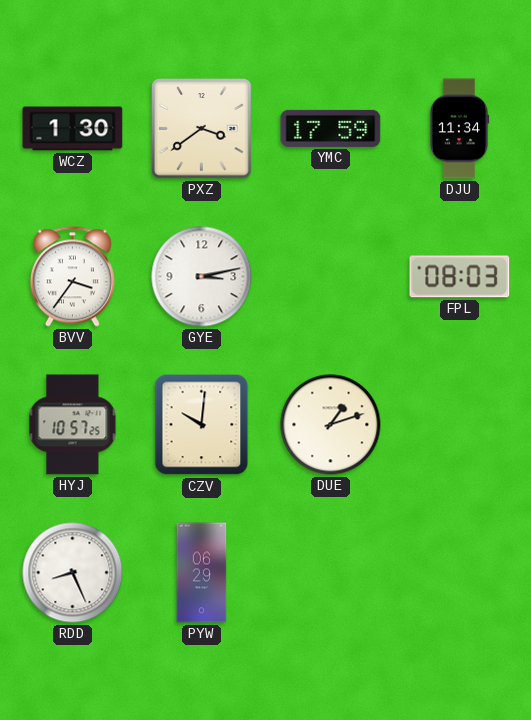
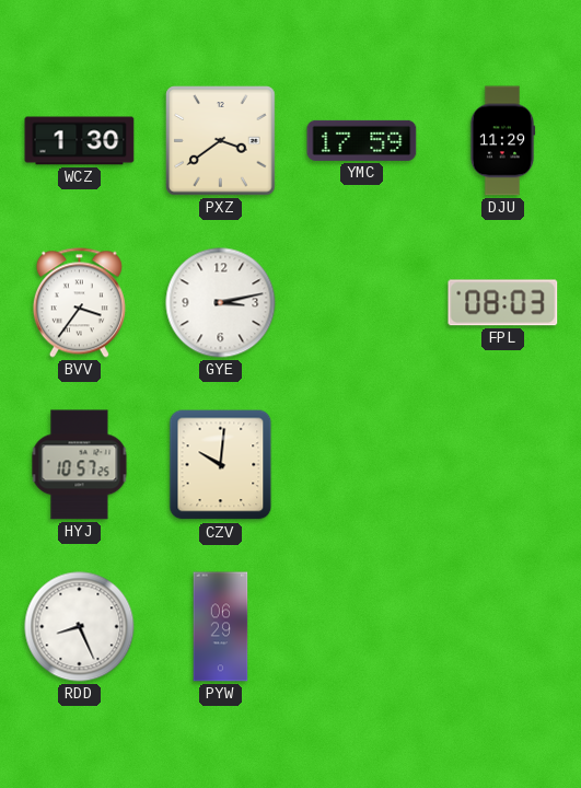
DJU: 11:34 -> 11:29 (502, 141)
DUE: 1:12 -> none (331, 425)
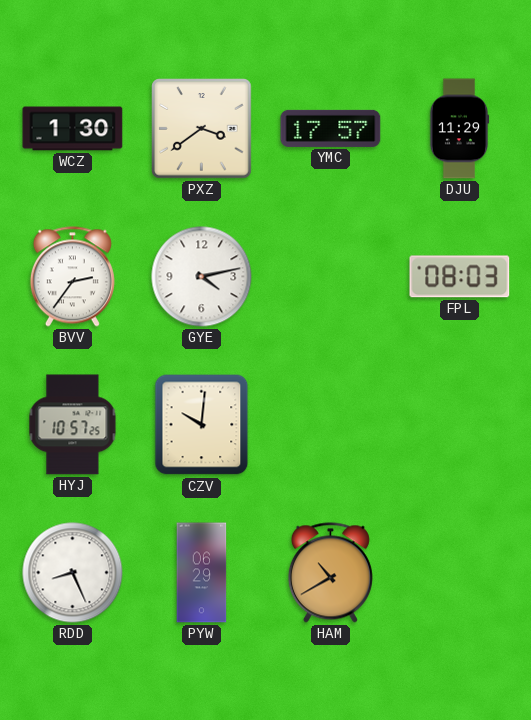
YMC: 17:59 -> 17:57 (331, 128)
BVV: 3:36 -> 2:36 (72, 277)
GYE: 3:13 -> 4:13 (202, 277)
HAM: none -> 10:40 (330, 573)
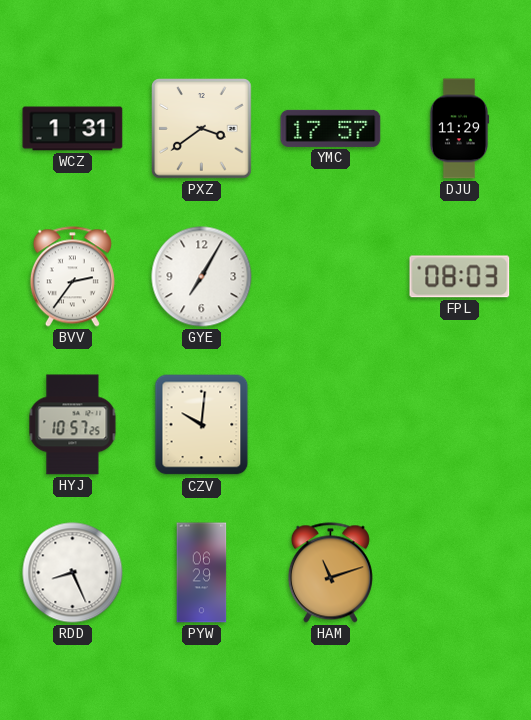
WCZ: 1:30 -> 1:31 (73, 129)
GYE: 4:13 -> 7:05 (202, 277)
HAM: 10:40 -> 11:12 (330, 573)
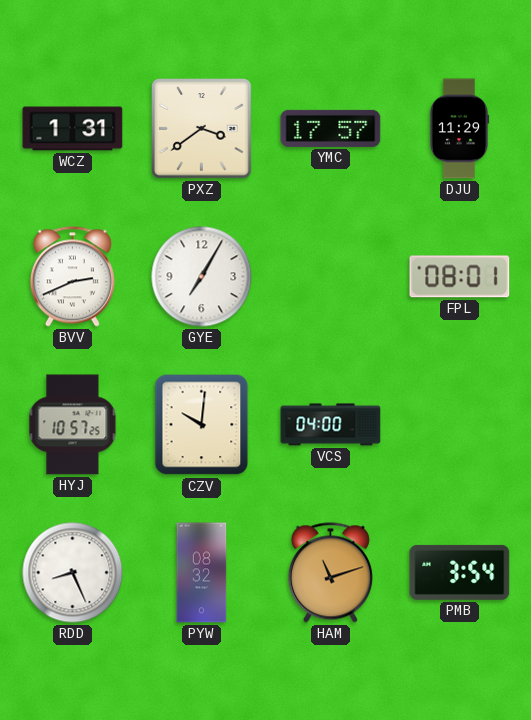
BVV: 2:36 -> 2:41 (72, 277)
FPL: 08:03 -> 08:01 (460, 277)
VCS: none -> 04:00 (331, 425)
PYW: 06:29 -> 08:32 (202, 573)
PMB: none -> 3:54 (460, 572)
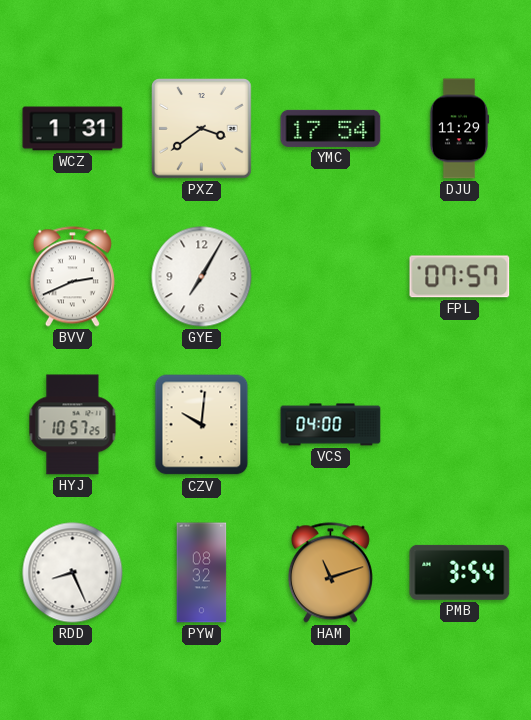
YMC: 17:57 -> 17:54 (331, 128)
FPL: 08:01 -> 07:57 (460, 277)
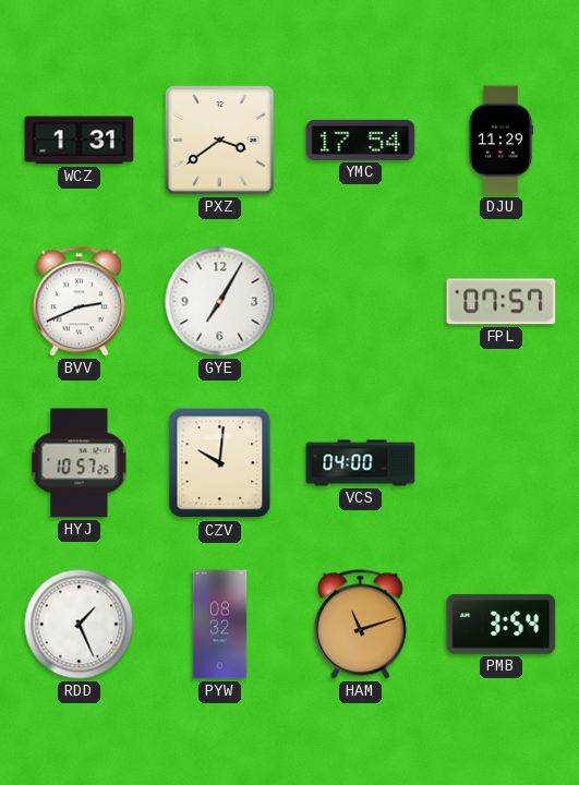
RDD: 8:26 -> 1:26 (80, 625)
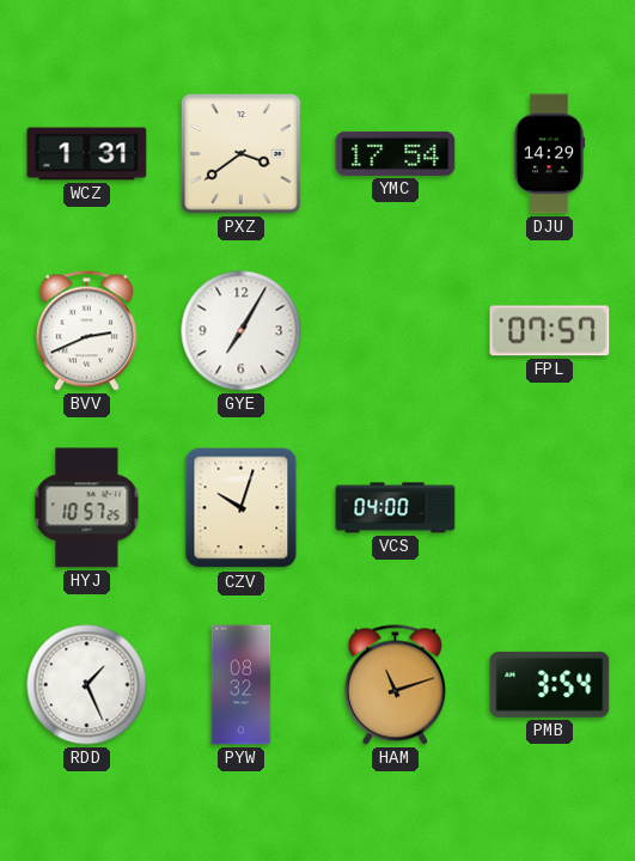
DJU: 11:29 -> 14:29 (549, 154)
CZV: 10:01 -> 10:03 (242, 508)
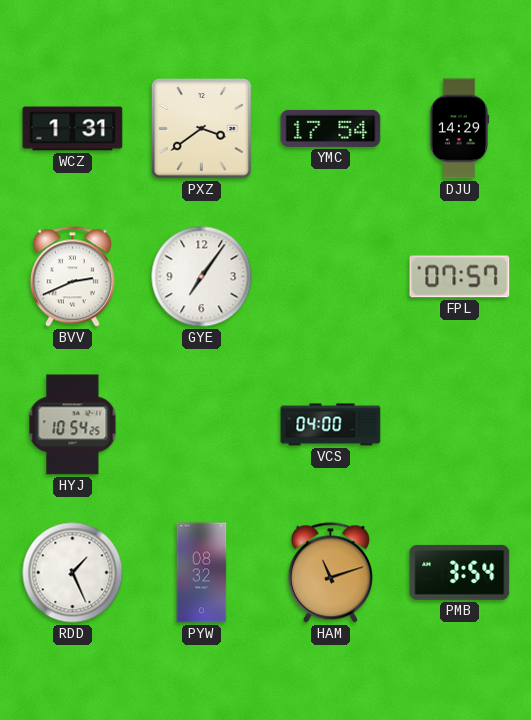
GYE: 7:05 -> 7:06 (202, 277)
HYJ: 10:57 -> 10:54 (73, 425)
CZV: 10:03 -> none (242, 508)
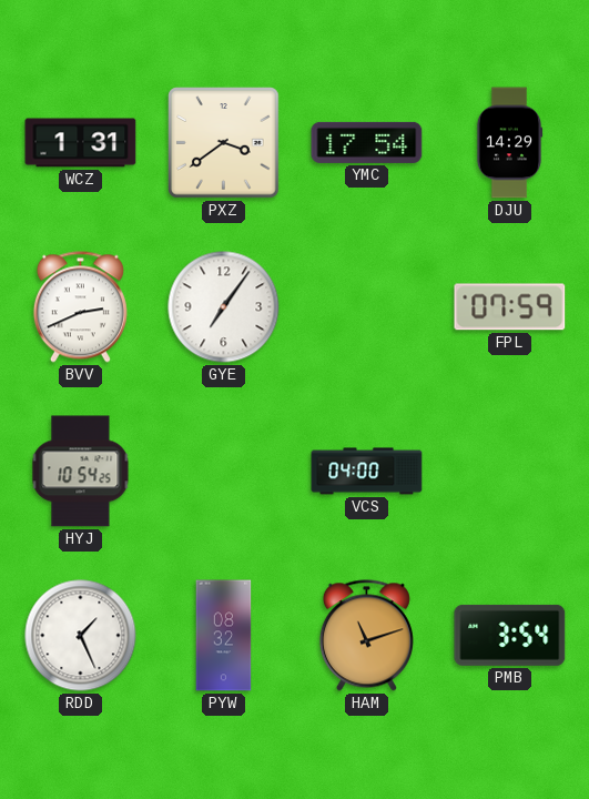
FPL: 07:57 -> 07:59 (510, 307)
